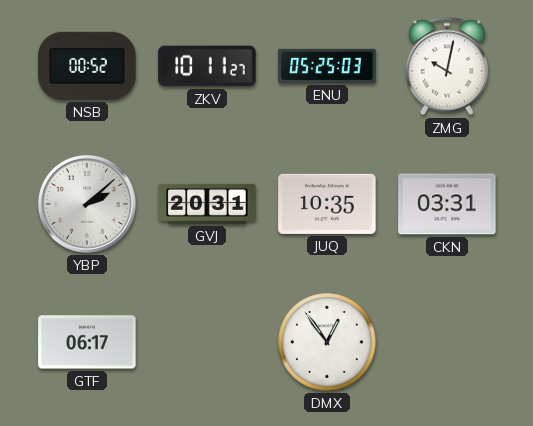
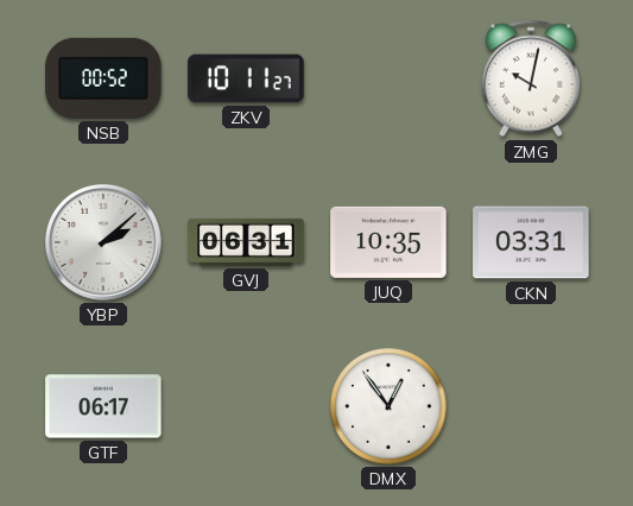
ENU: 05:25 -> none (327, 66)
GVJ: 20:31 -> 06:31 (246, 242)
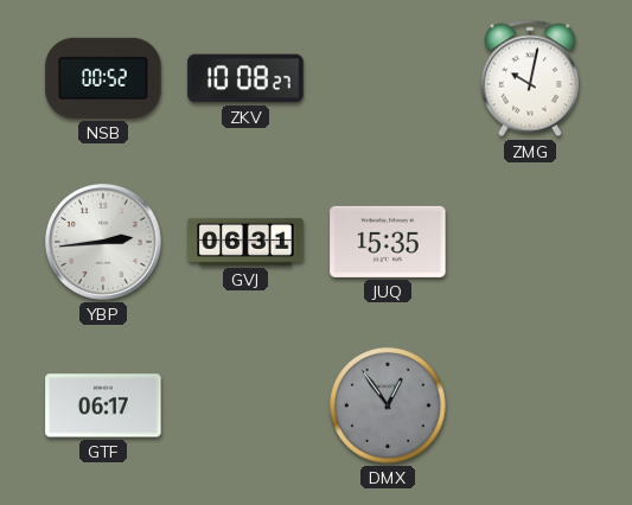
ZKV: 10:11 -> 10:08 (245, 78)
YBP: 2:08 -> 2:44 (103, 242)
JUQ: 10:35 -> 15:35 (388, 242)
CKN: 03:31 -> none (531, 242)
DMX dial: white -> grey (388, 405)
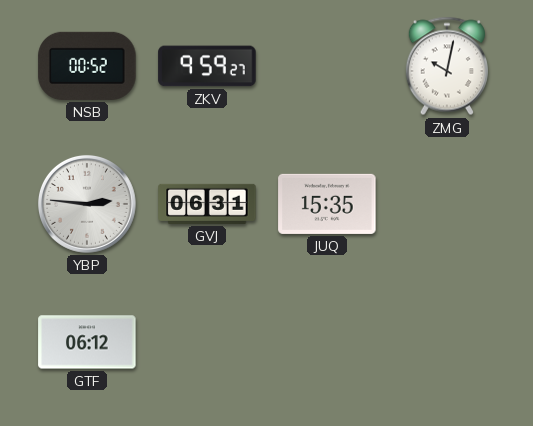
ZKV: 10:08 -> 9:59 (207, 66)
YBP: 2:44 -> 2:46 (87, 204)
GTF: 06:17 -> 06:12 (87, 342)
DMX: 12:54 -> none (388, 405)
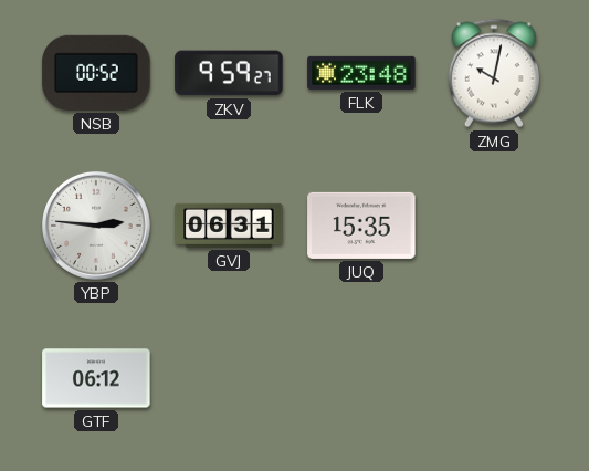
FLK: none -> 23:48 (361, 73)
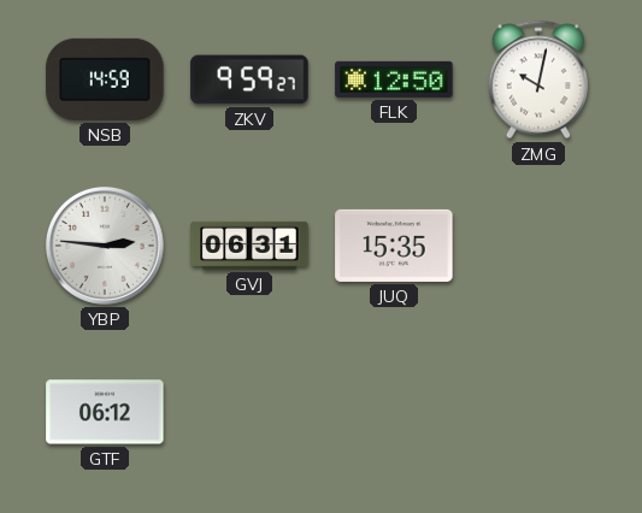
NSB: 00:52 -> 14:59 (105, 79)
FLK: 23:48 -> 12:50 (394, 79)
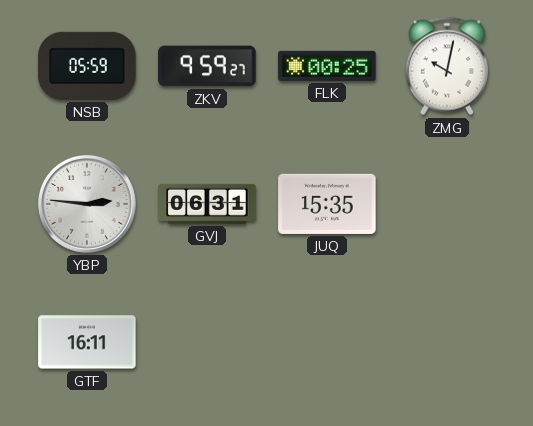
NSB: 14:59 -> 05:59 (87, 66)
FLK: 12:50 -> 00:25 (327, 66)
GTF: 06:12 -> 16:11 (87, 342)
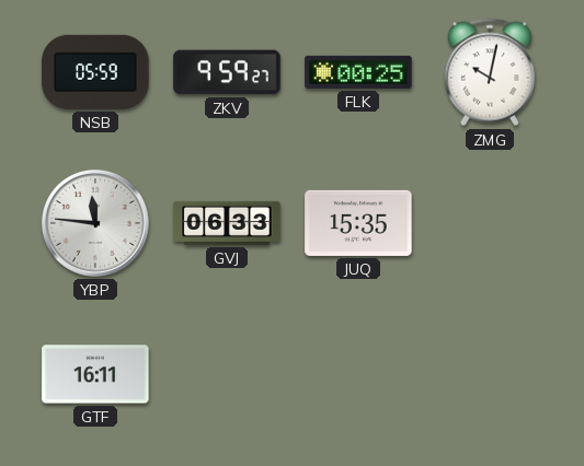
YBP: 2:46 -> 11:46 (95, 223)
GVJ: 06:31 -> 06:33 (227, 223)
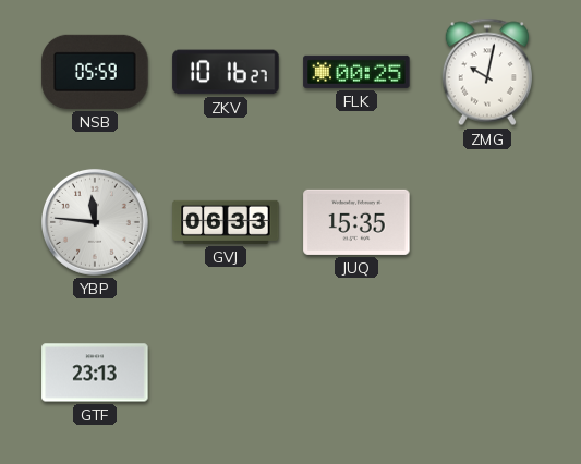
ZKV: 9:59 -> 10:16 (226, 72)
GTF: 16:11 -> 23:13 (95, 373)
